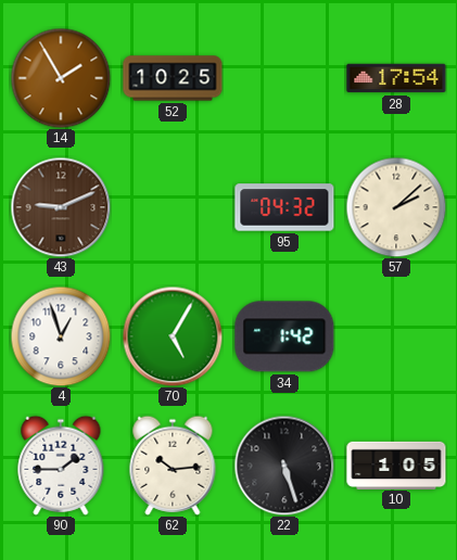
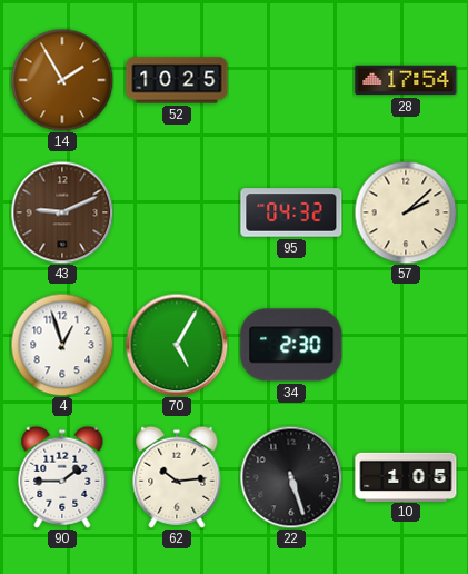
34: 1:42 -> 2:30 (291, 345)
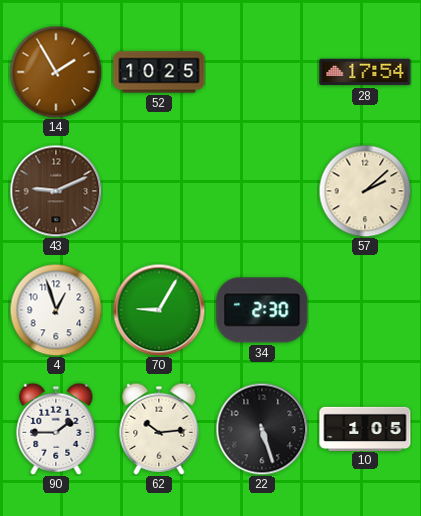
95: 04:32 -> none (291, 212)
70: 5:05 -> 9:05 (159, 310)
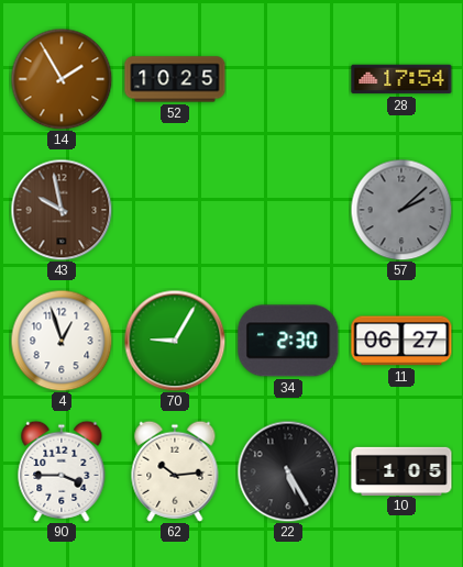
43: 9:11 -> 9:58 (62, 210)
57 dial: cream -> grey (401, 210)
11: none -> 06:27 (401, 341)
90: 1:45 -> 3:45 (62, 471)
22: 5:27 -> 5:25 (288, 471)
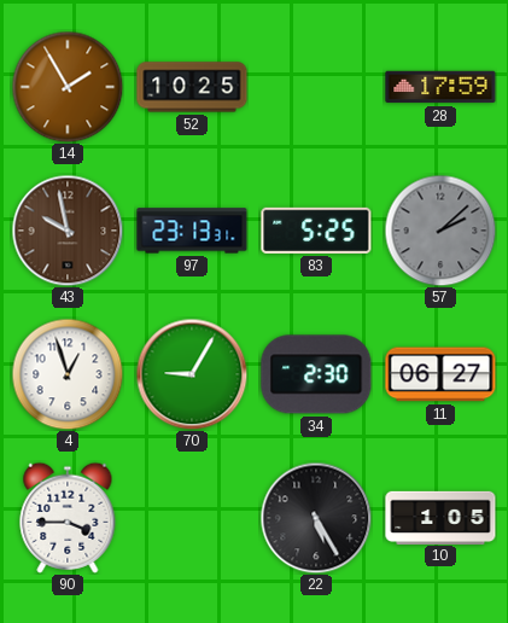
28: 17:54 -> 17:59 (440, 87)
97: none -> 23:13 (192, 231)
83: none -> 5:25 (316, 231)
62: 10:14 -> none (175, 471)
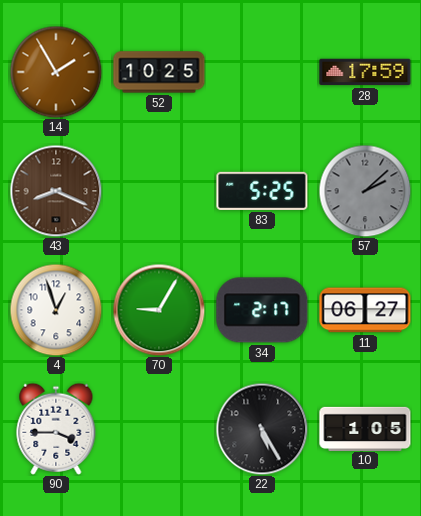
43: 9:58 -> 8:19 (56, 191)
97: 23:13 -> none (192, 231)
34: 2:30 -> 2:17 (262, 310)
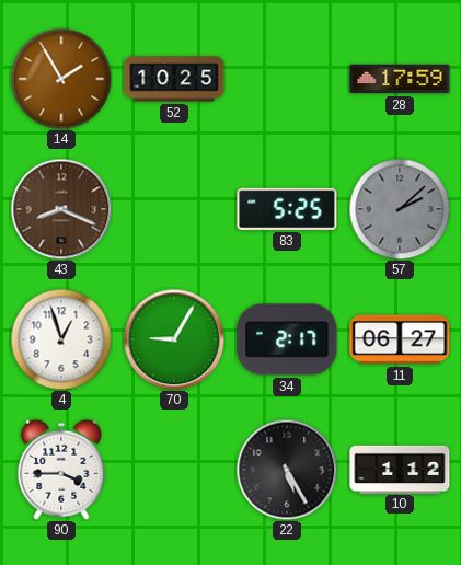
10: 1:05 -> 1:12 (400, 469)
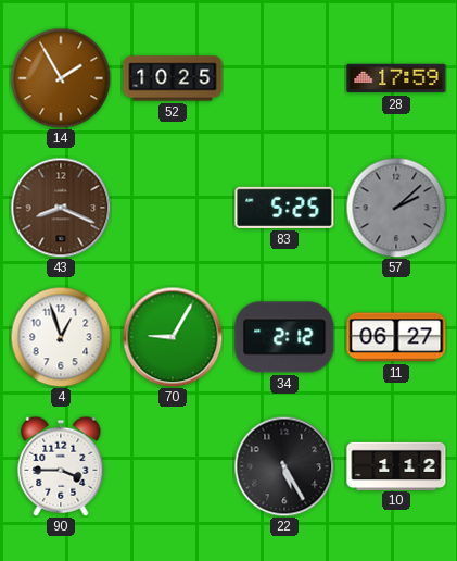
34: 2:17 -> 2:12 (284, 337)
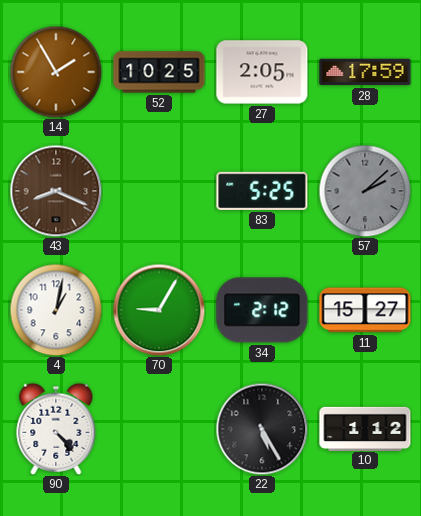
27: none -> 2:05 (262, 72)
4: 12:57 -> 1:02 (56, 310)
11: 06:27 -> 15:27 (365, 310)
90: 3:45 -> 4:23 (56, 429)
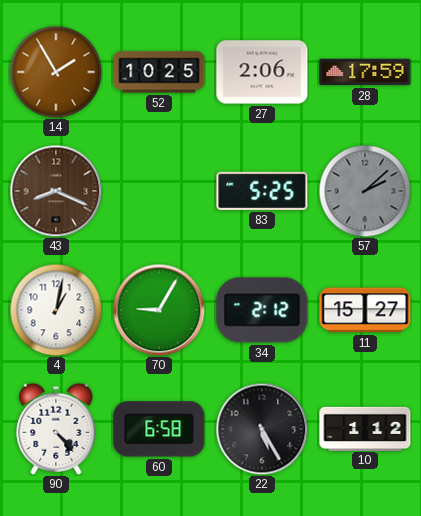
27: 2:05 -> 2:06 (262, 72)
60: none -> 6:58 (159, 429)
